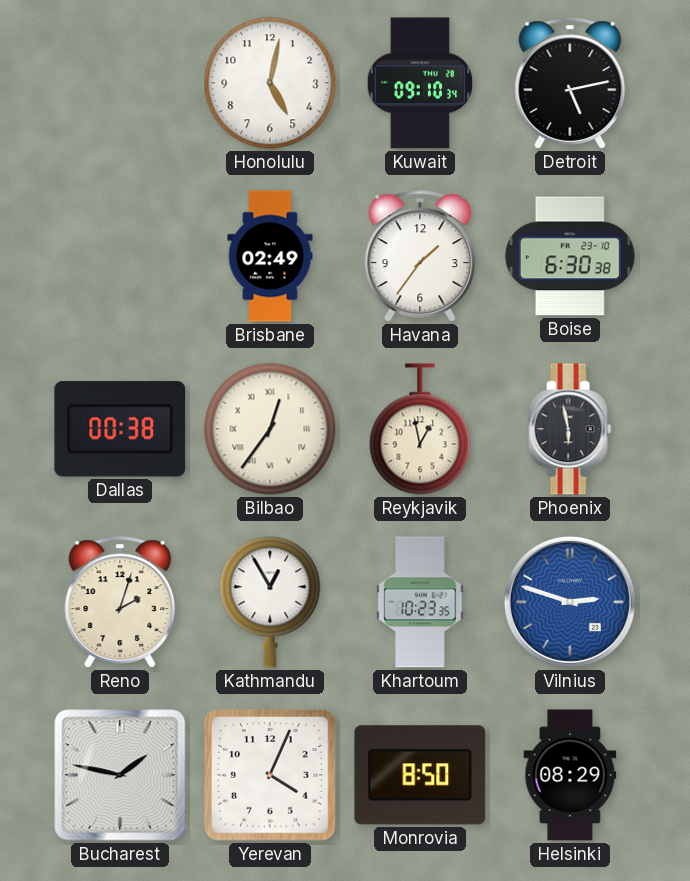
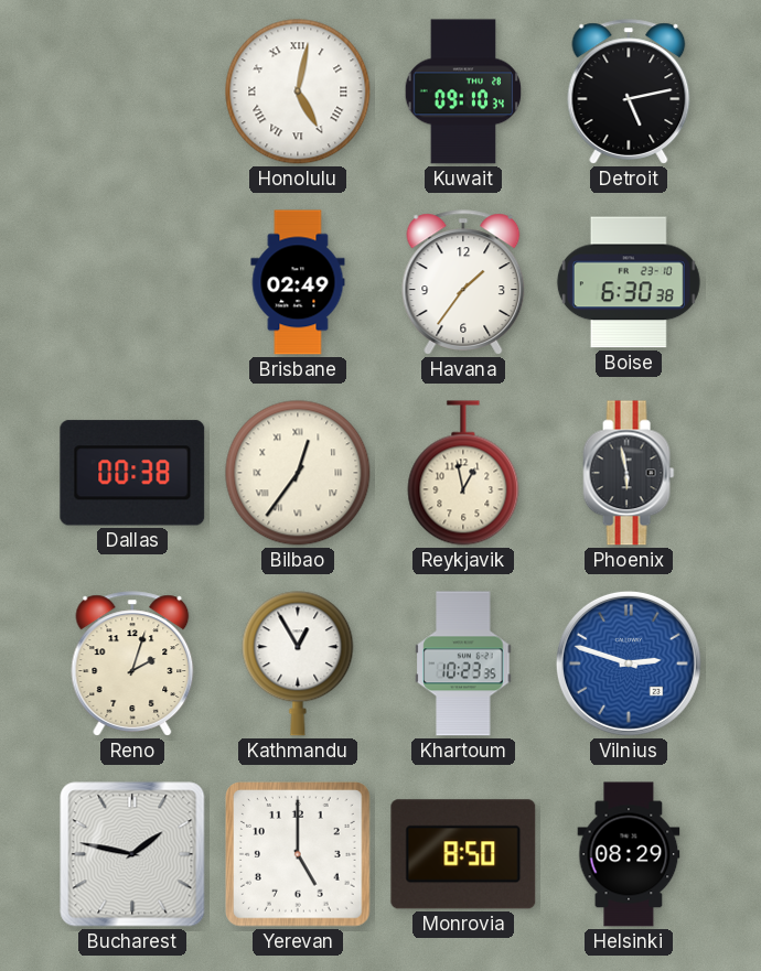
Honolulu numerals: Arabic -> Roman (298, 91)
Yerevan: 4:04 -> 5:00 (298, 854)
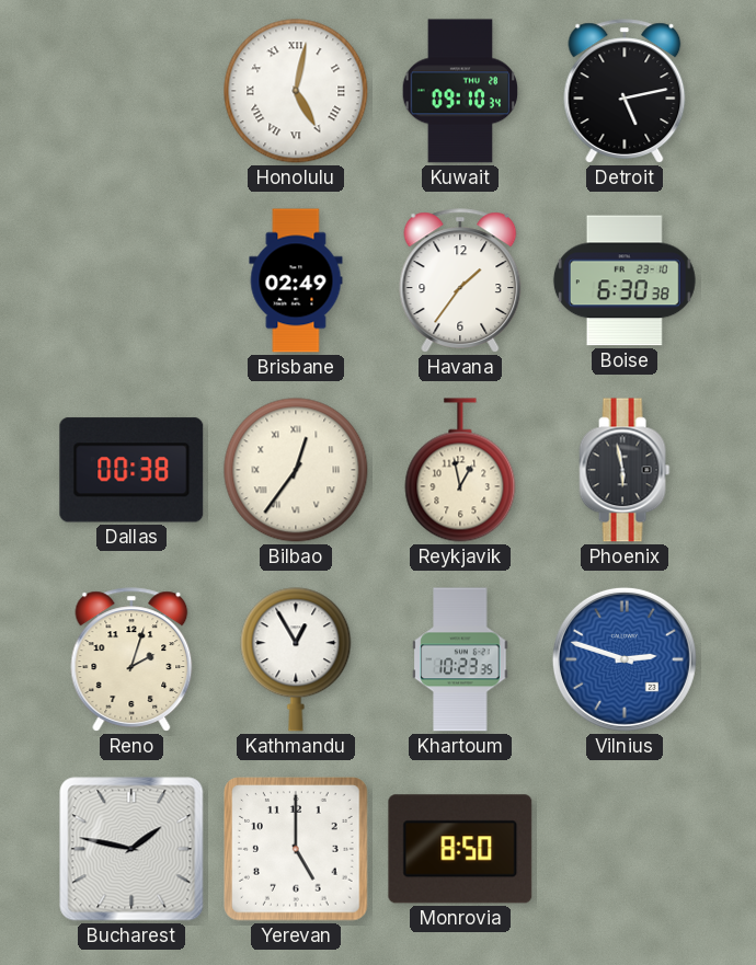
Helsinki: 08:29 -> none (629, 854)
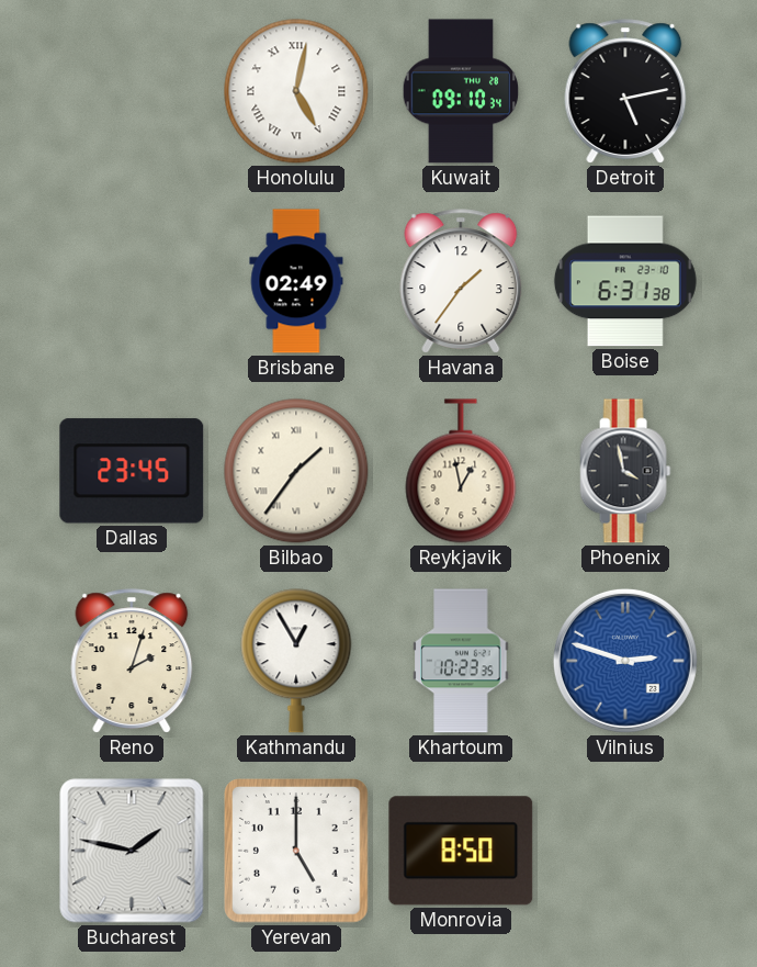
Boise: 6:30 -> 6:31 (625, 281)
Dallas: 00:38 -> 23:45 (132, 471)
Bilbao: 12:36 -> 1:36 (296, 471)
Phoenix: 5:58 -> 3:58 (625, 471)
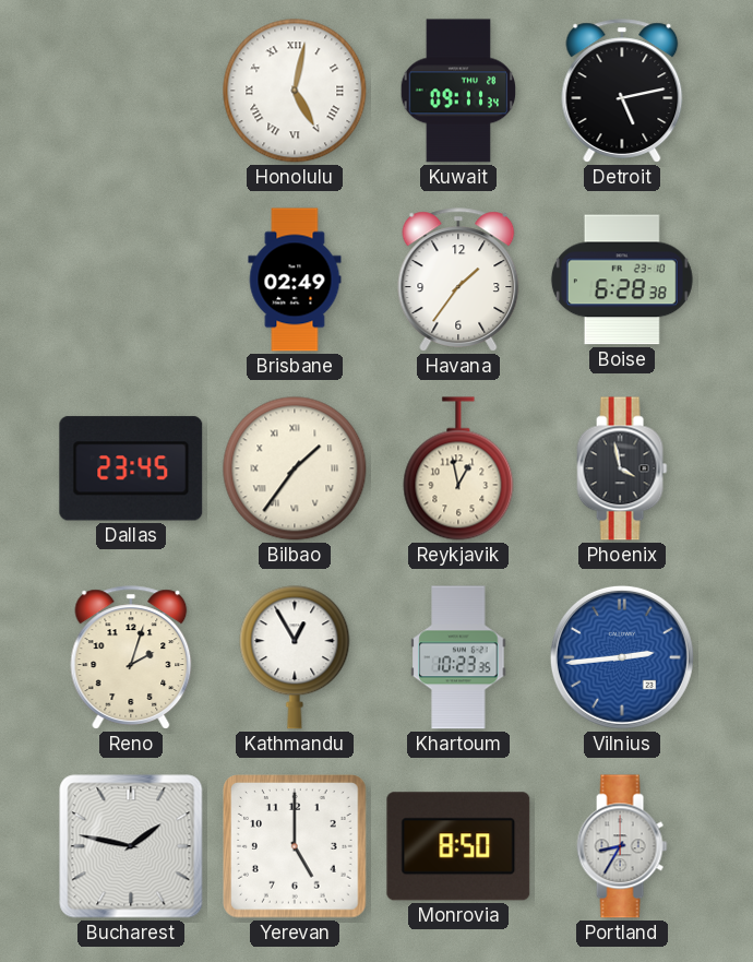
Kuwait: 09:10 -> 09:11 (458, 91)
Boise: 6:31 -> 6:28 (622, 280)
Vilnius: 2:48 -> 2:44 (622, 657)
Portland: none -> 8:35 (622, 846)
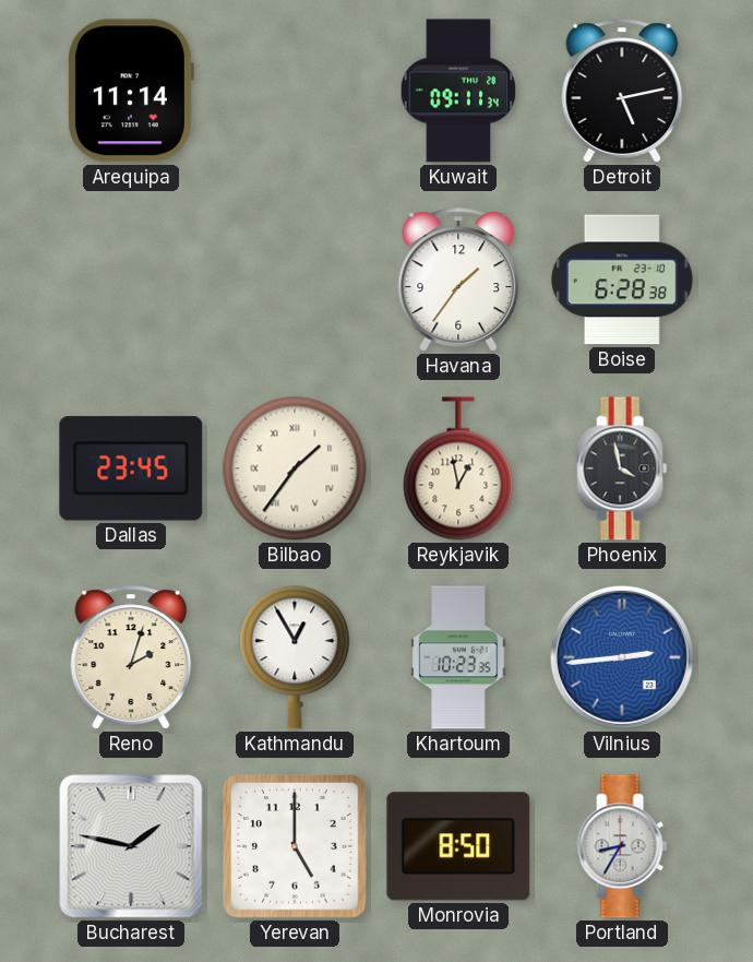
Arequipa: none -> 11:14 (130, 91)
Honolulu: 5:02 -> none (295, 91)
Brisbane: 02:49 -> none (295, 280)
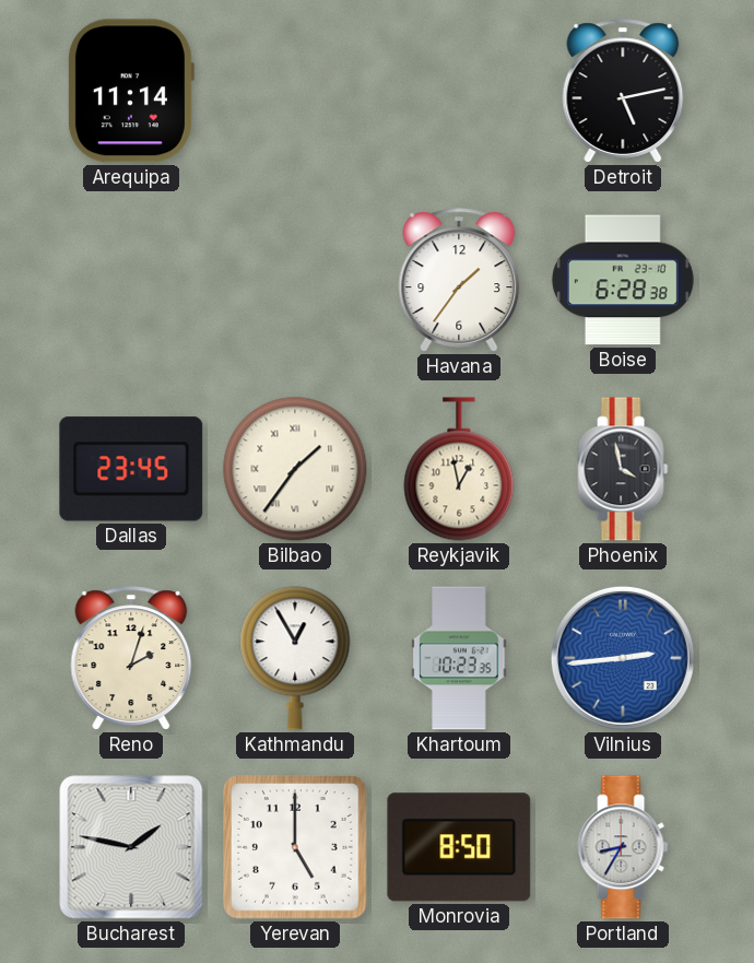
Kuwait: 09:11 -> none (458, 91)
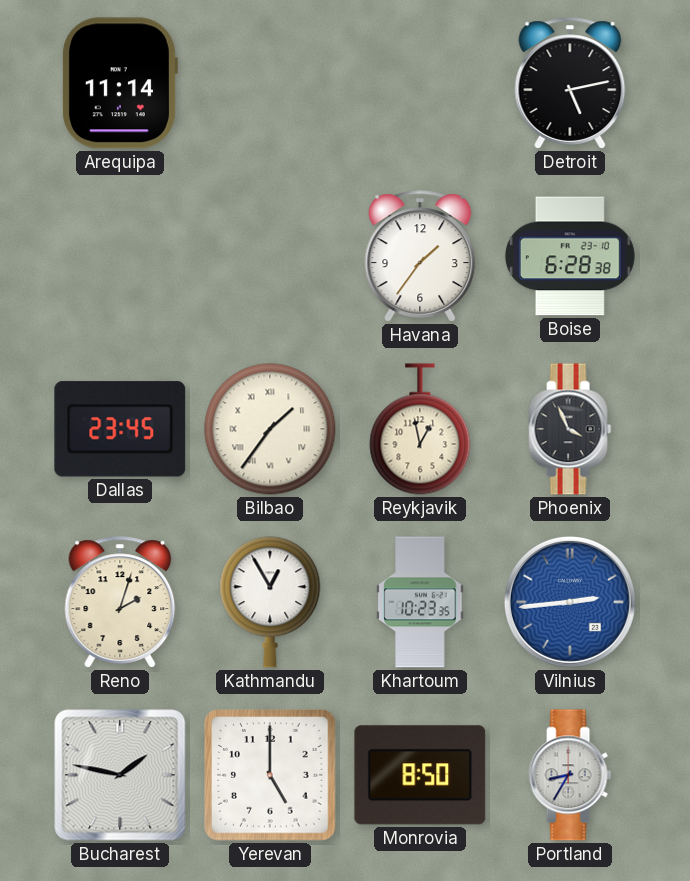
Phoenix: 3:58 -> 3:56 (570, 429)
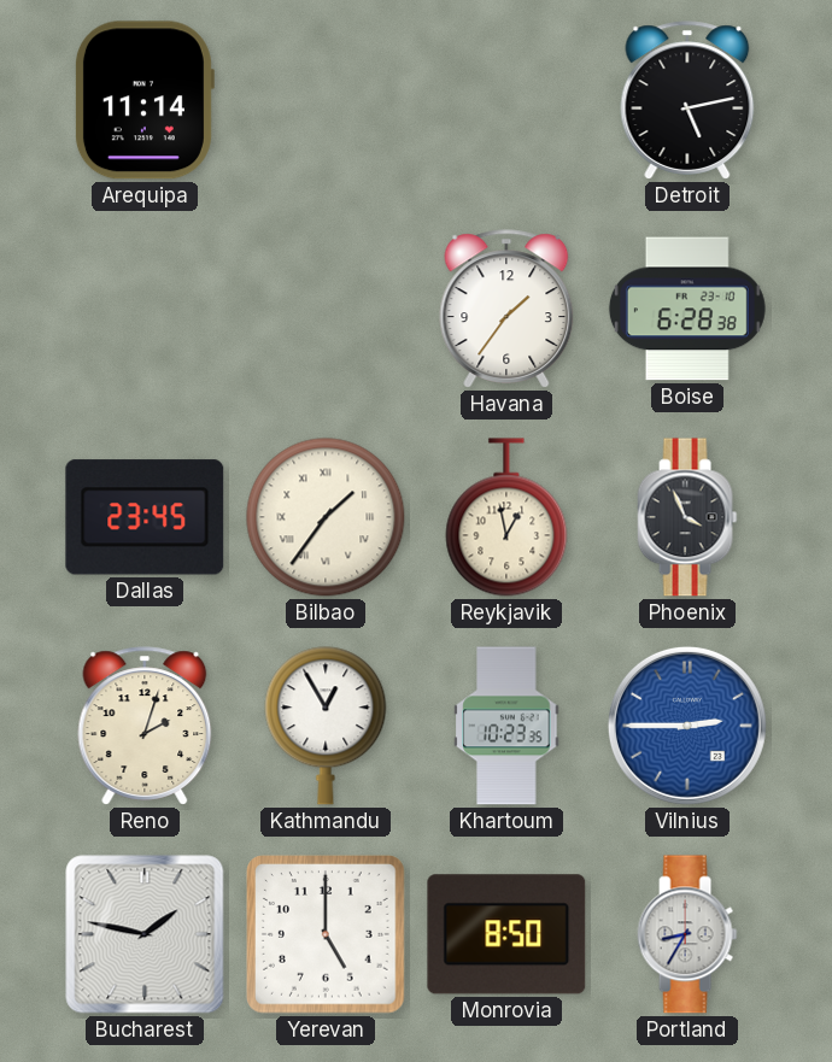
Vilnius: 2:44 -> 2:45 (687, 726)
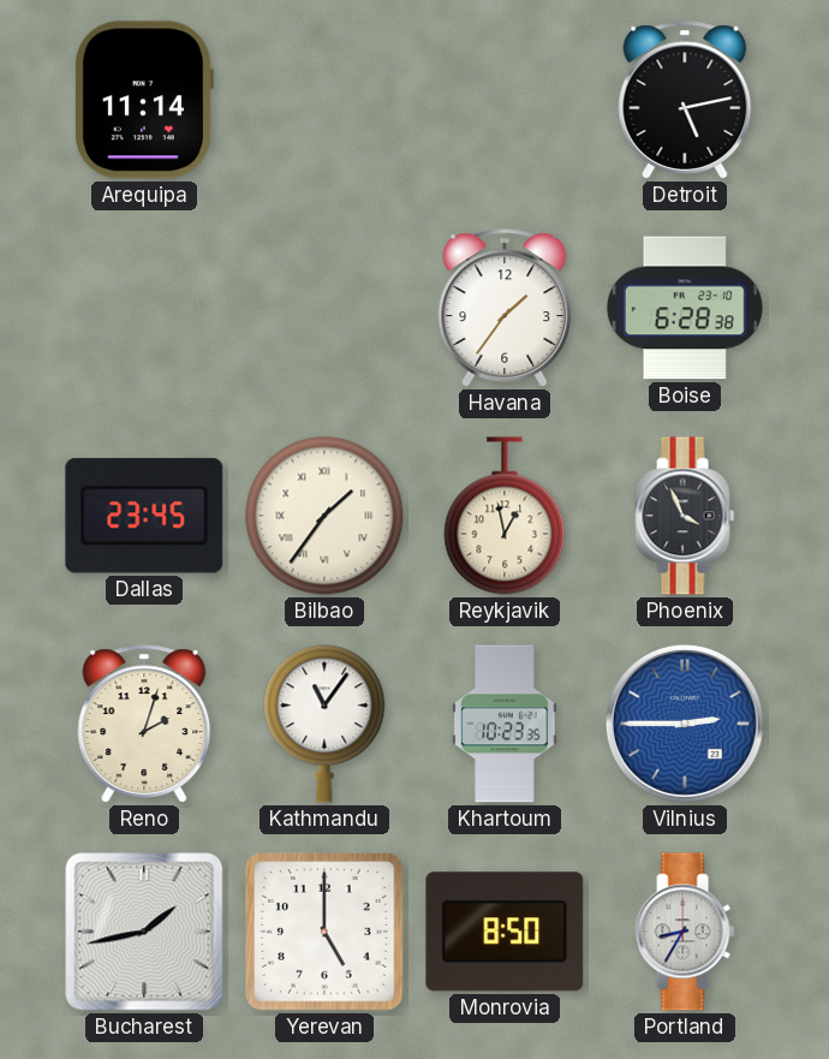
Kathmandu: 12:55 -> 11:06 (324, 724)
Bucharest: 1:47 -> 1:43 (144, 932)
